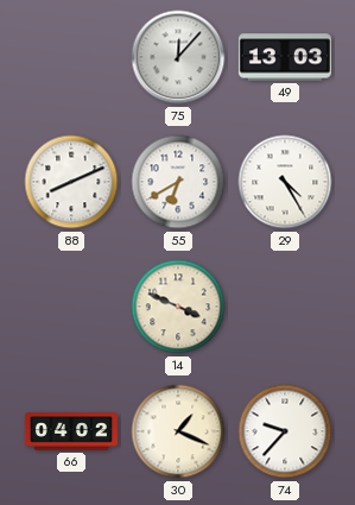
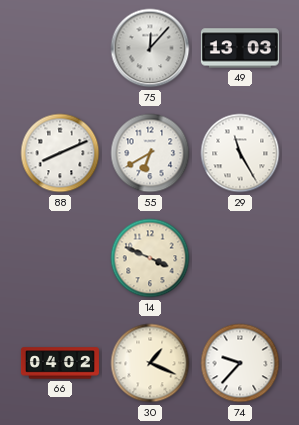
29: 4:25 -> 11:25 (240, 153)
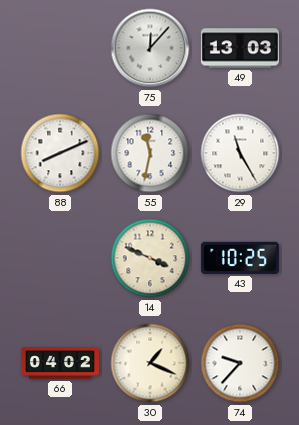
55: 6:40 -> 11:32 (150, 153)
43: none -> 10:25 (240, 258)
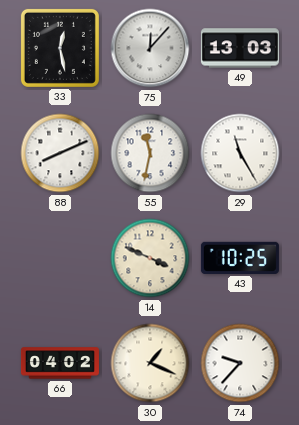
33: none -> 12:28 (60, 48)
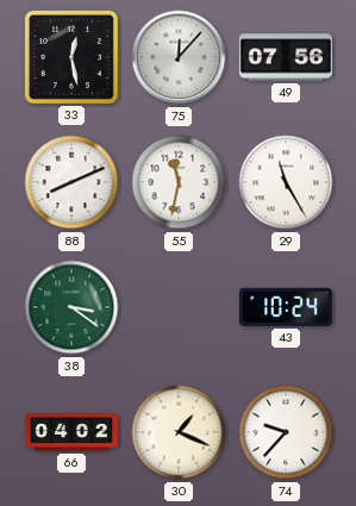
49: 13:03 -> 07:56 (286, 57)
38: none -> 3:21 (71, 307)
14: 3:49 -> none (150, 258)
43: 10:25 -> 10:24 (286, 307)
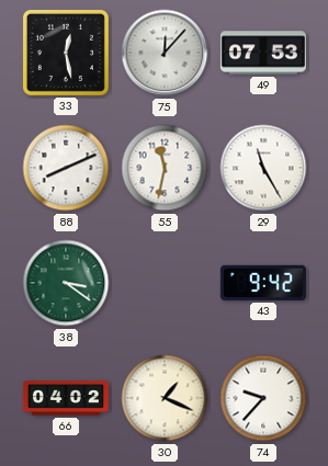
49: 07:56 -> 07:53 (263, 53)
43: 10:24 -> 9:42 (263, 283)
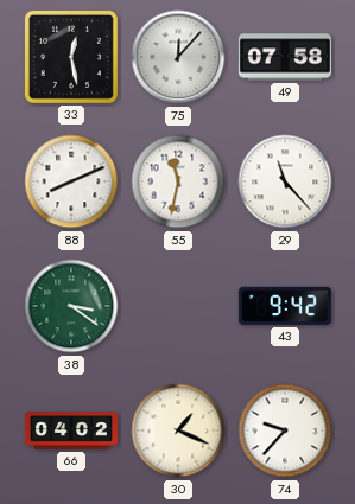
49: 07:53 -> 07:58 (285, 57)
29: 11:25 -> 11:23 (285, 181)
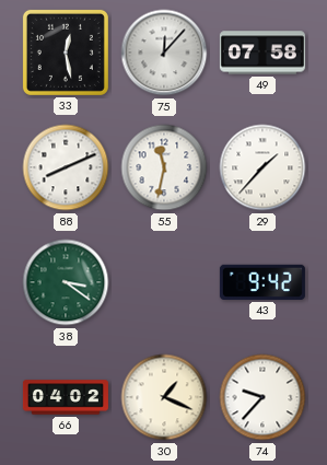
29: 11:23 -> 1:37 (262, 167)
